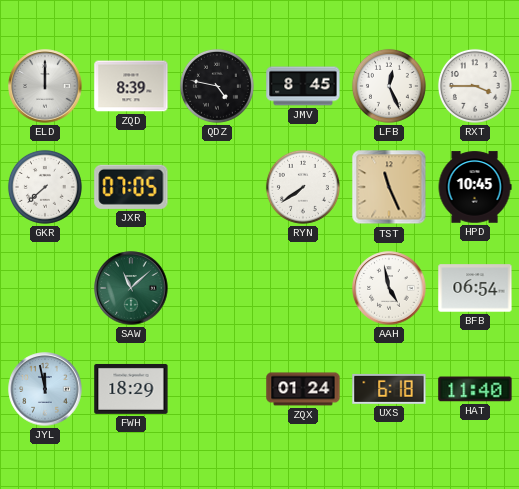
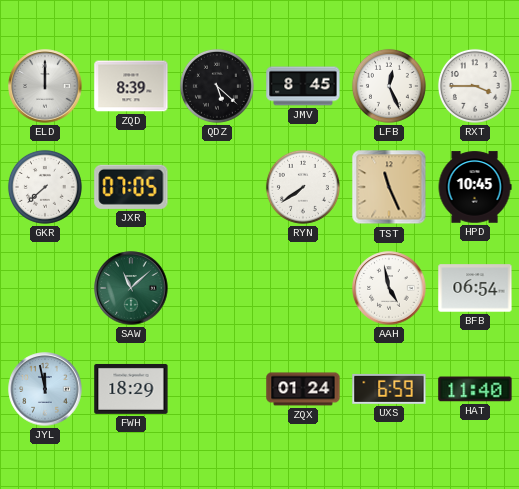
QDZ: 4:47 -> 5:22 (217, 86)
UXS: 6:18 -> 6:59 (389, 389)
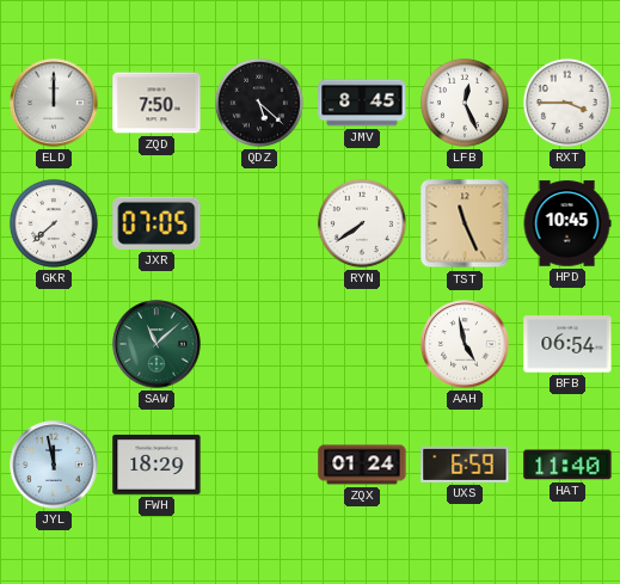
ZQD: 8:39 -> 7:50 (156, 103)
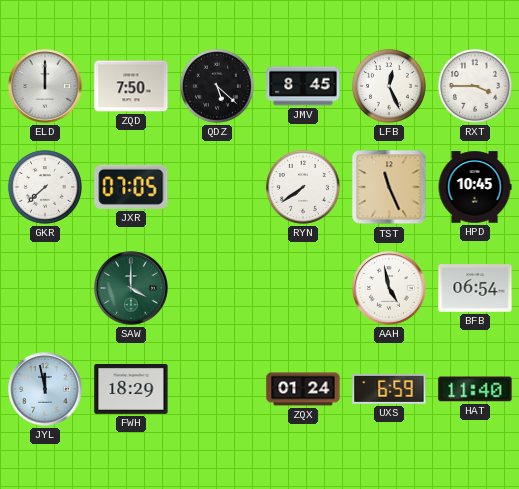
SAW: 11:08 -> 4:00 (131, 288)
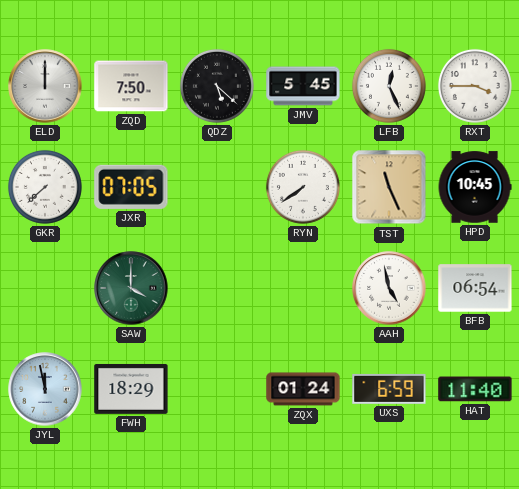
JMV: 8:45 -> 5:45 (303, 86)
